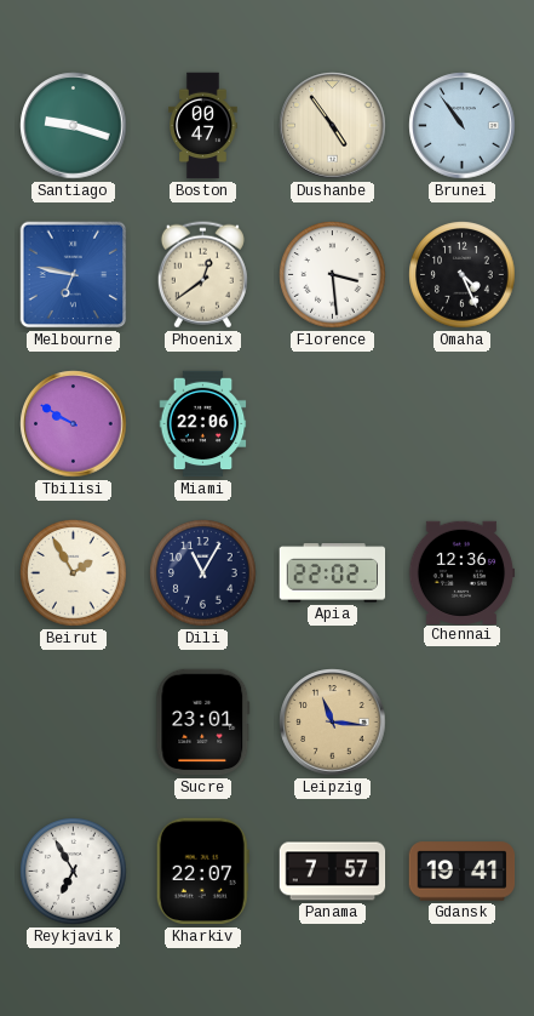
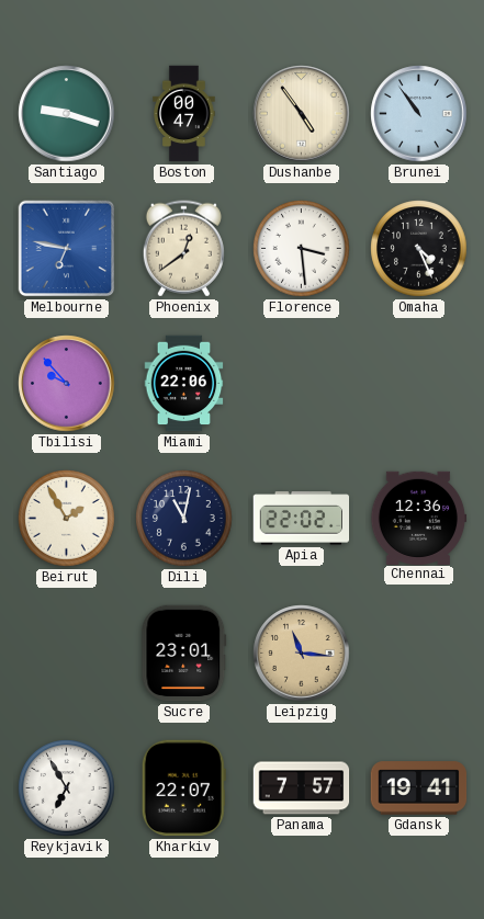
Tbilisi: 9:50 -> 9:53 (67, 384)
Dili: 11:05 -> 11:02 (184, 519)
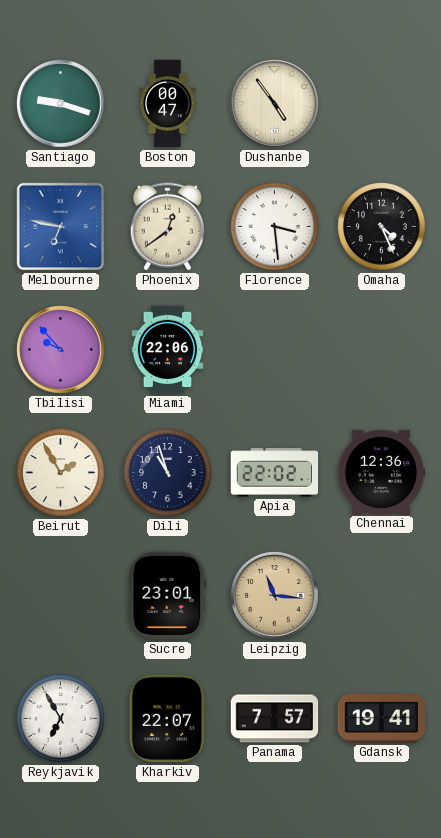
Brunei: 10:54 -> none (419, 114)
Dili: 11:02 -> 10:57 (168, 473)
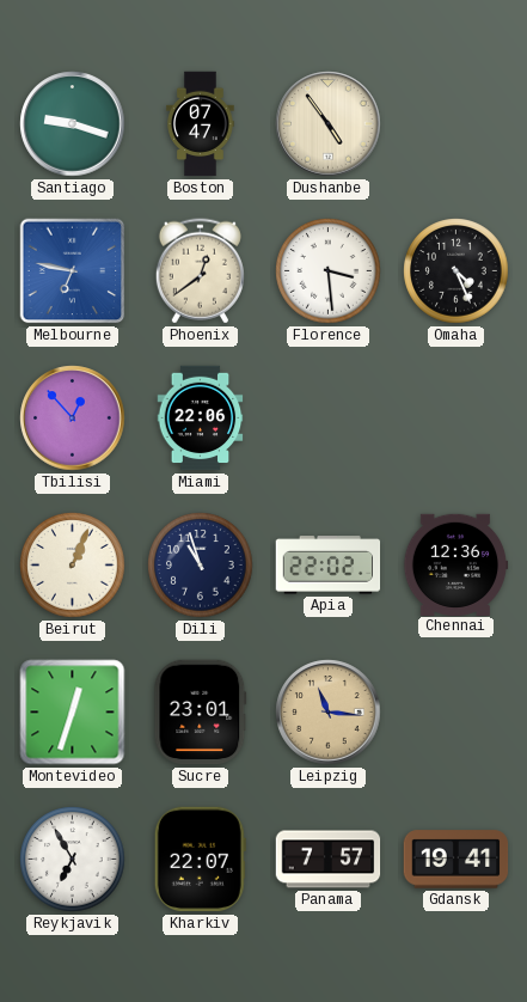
Boston: 00:47 -> 07:47 (201, 124)
Tbilisi: 9:53 -> 12:53 (73, 418)
Beirut: 1:55 -> 1:04 (73, 566)
Montevideo: none -> 12:33 (73, 713)
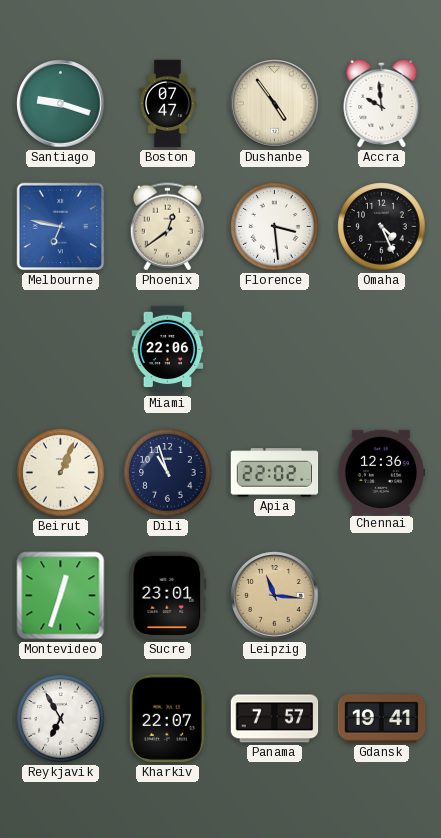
Accra: none -> 9:59 (382, 103)
Tbilisi: 12:53 -> none (73, 418)
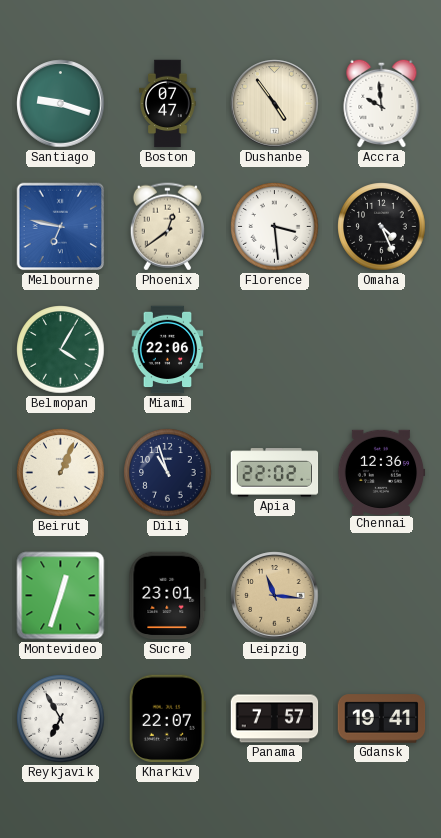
Belmopan: none -> 4:05 (61, 350)
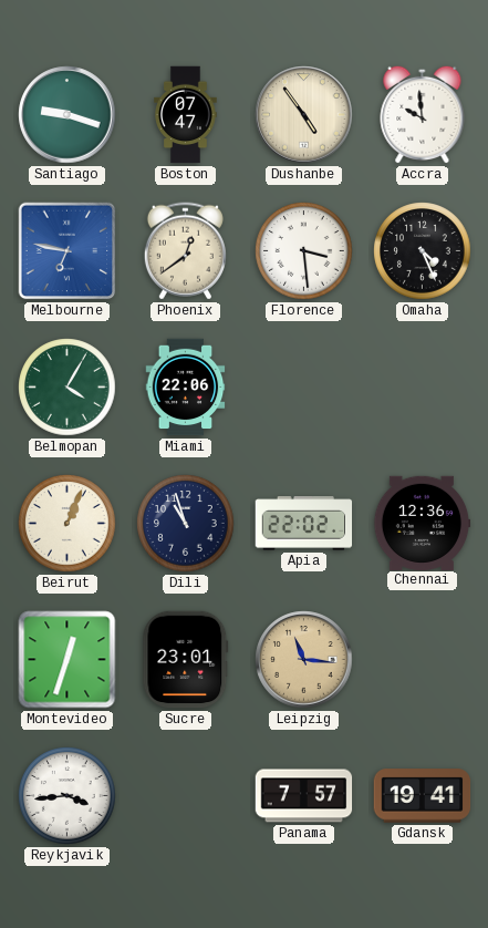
Reykjavik: 6:55 -> 3:44 (68, 796)
Kharkiv: 22:07 -> none (167, 719)
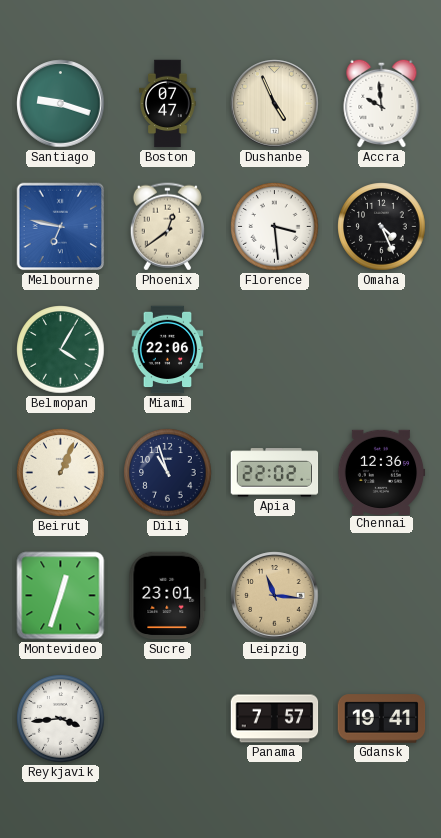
Dushanbe: 4:54 -> 4:56 (275, 104)
